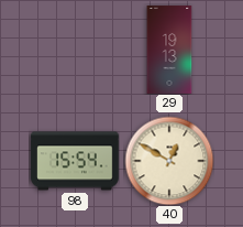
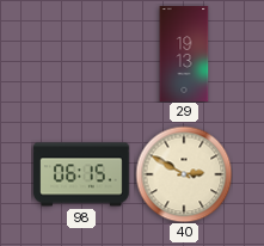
98: 15:54 -> 06:15 (81, 174)
40: 12:50 -> 2:50 (184, 174)
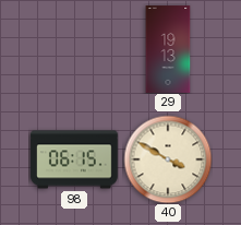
40: 2:50 -> 3:50 (168, 159)
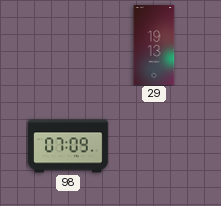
98: 06:15 -> 07:09 (68, 146)
40: 3:50 -> none (168, 159)
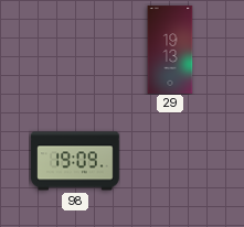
98: 07:09 -> 19:09 (75, 161)
